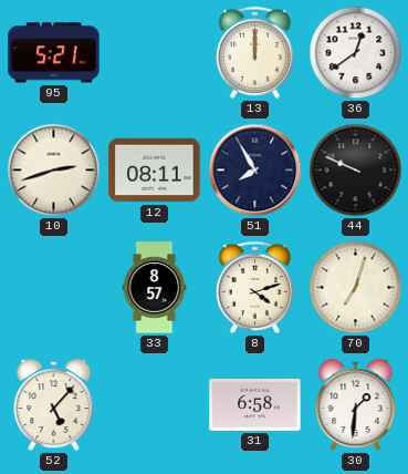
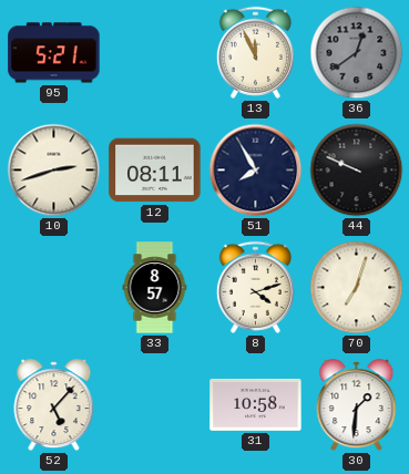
13: 12:00 -> 11:56 (255, 52)
36 dial: white -> grey (357, 53)
31: 6:58 -> 10:58 (256, 404)
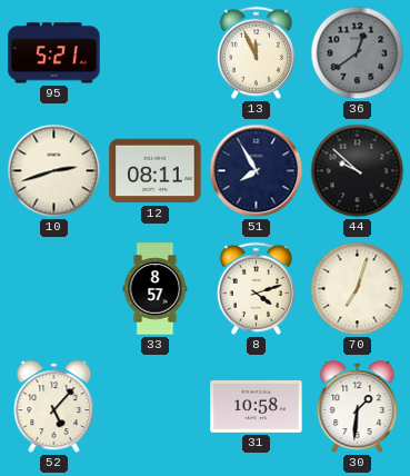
44: 9:49 -> 9:52 (358, 171)
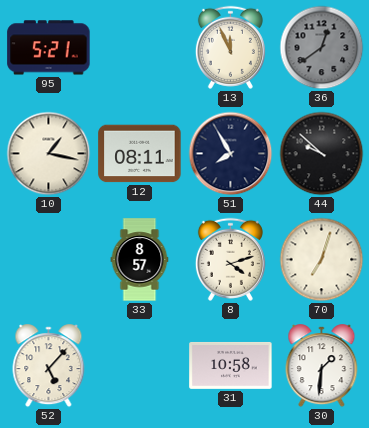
10: 2:42 -> 1:17 (49, 154)
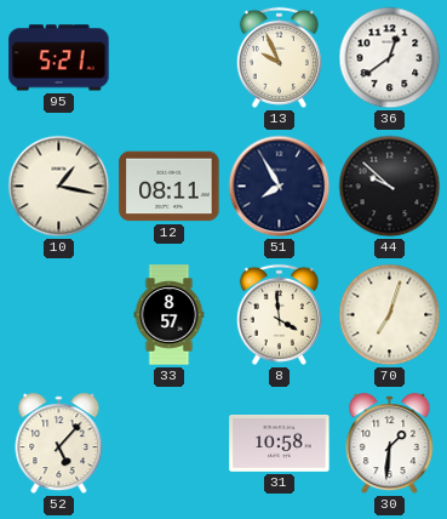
13: 11:56 -> 9:56 (279, 57)
36 dial: grey -> white (390, 58)
8: 4:12 -> 3:59 (279, 314)
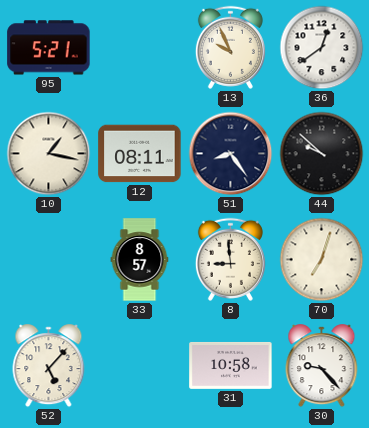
51: 7:55 -> 8:24 (231, 154)
8: 3:59 -> 8:59 (230, 259)
30: 1:31 -> 9:23 (322, 366)
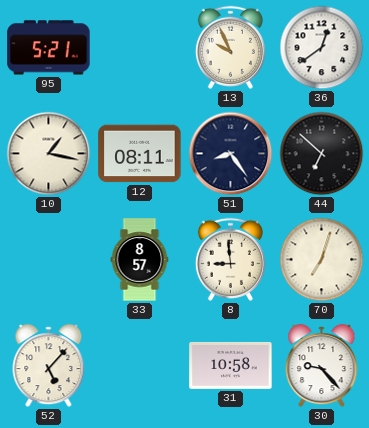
44: 9:52 -> 6:52 (322, 154)
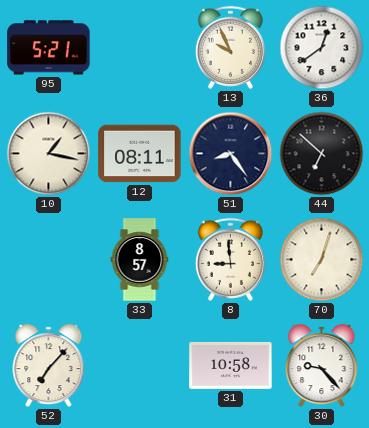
52: 5:07 -> 7:07 (49, 366)
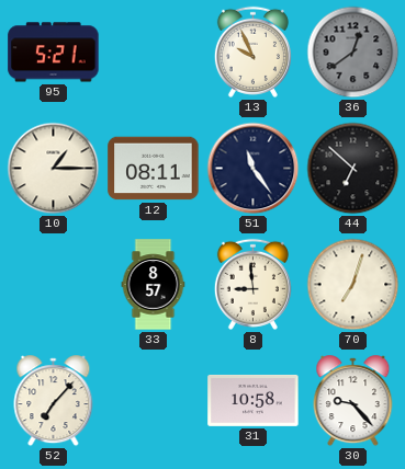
36 dial: white -> grey (353, 53)
10: 1:17 -> 1:15 (54, 169)
51: 8:24 -> 11:24 (254, 169)
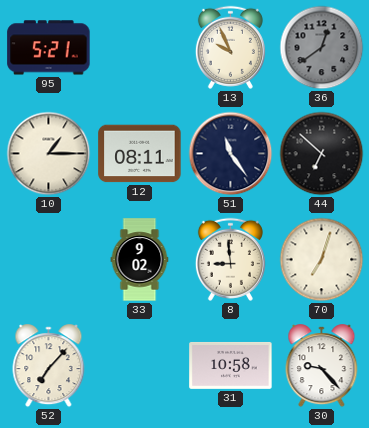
33: 8:57 -> 9:02 (140, 260)
